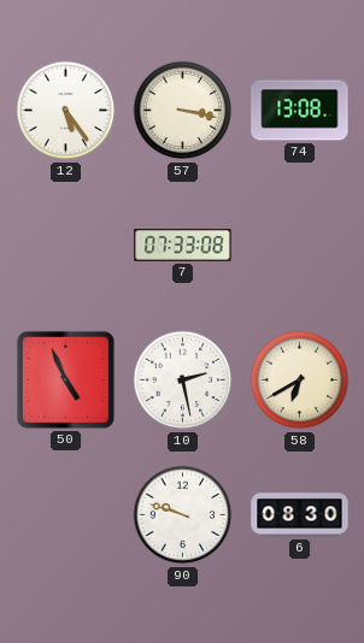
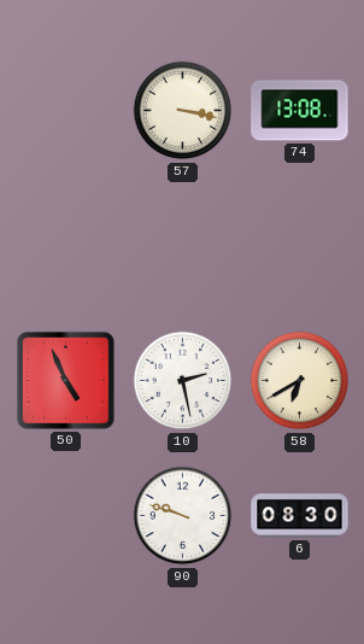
12: 5:24 -> none (66, 111)
7: 07:33 -> none (183, 246)
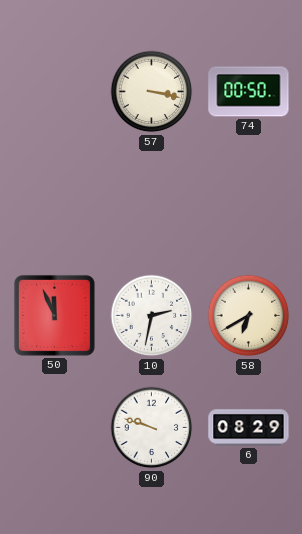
74: 13:08 -> 00:50 (249, 92)
50: 4:56 -> 11:56 (54, 315)
10: 2:28 -> 2:32 (152, 316)
6: 08:30 -> 08:29 (249, 428)
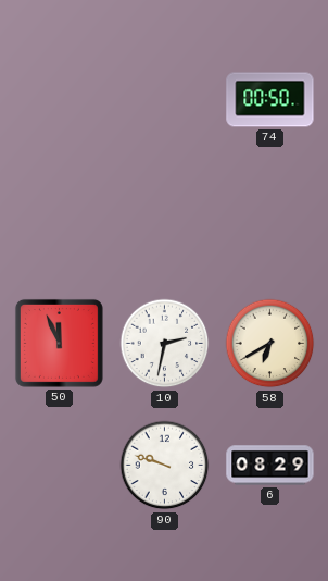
57: 3:17 -> none (152, 92)
